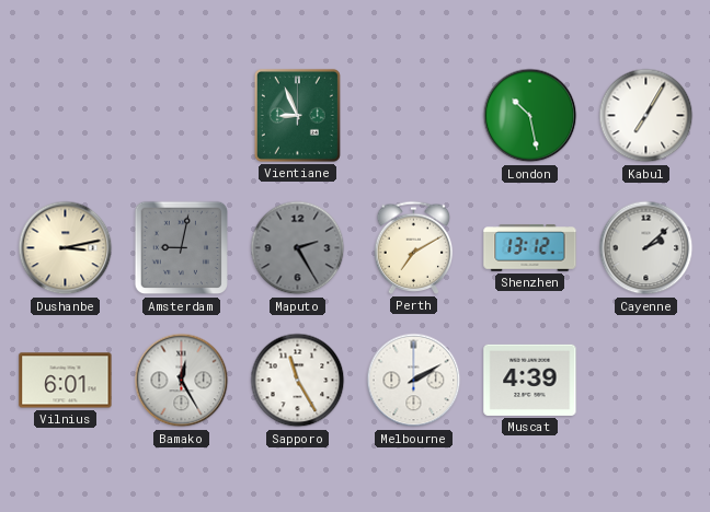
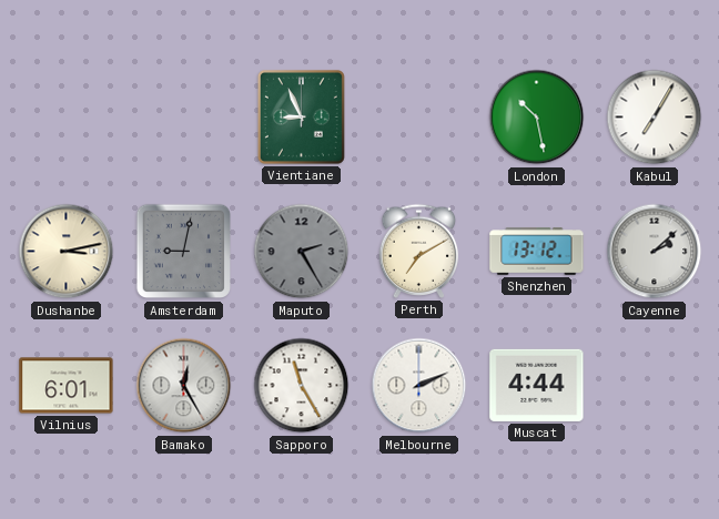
Melbourne: 2:10 -> 2:11 (419, 386)
Muscat: 4:39 -> 4:44 (537, 385)
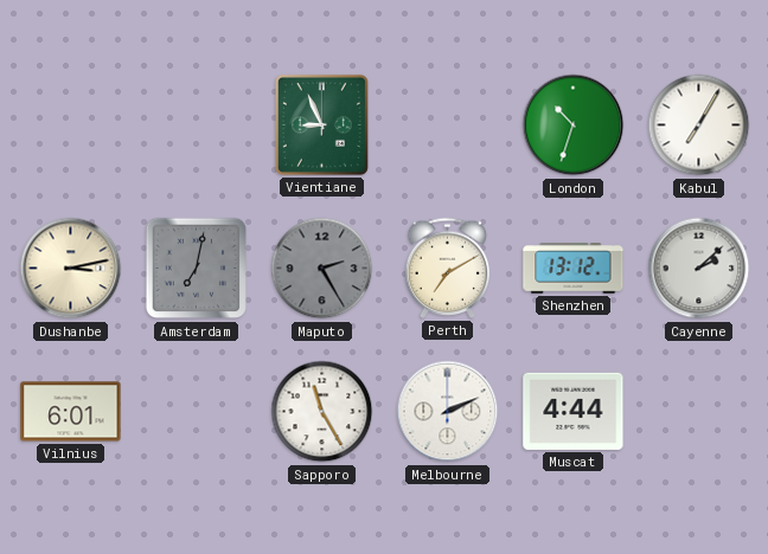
London: 10:28 -> 10:33 (574, 125)
Amsterdam: 9:02 -> 7:02 (197, 269)
Bamako: 12:25 -> none (184, 386)
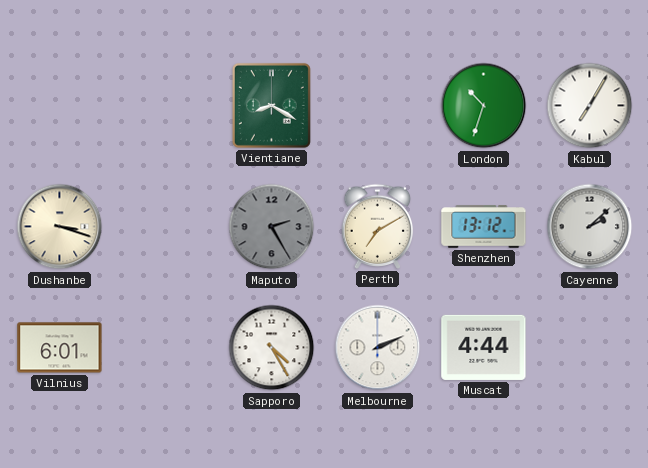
Vientiane: 8:56 -> 8:20 (271, 105)
Dushanbe: 3:13 -> 3:18 (60, 227)
Amsterdam: 7:02 -> none (197, 269)
Sapporo: 11:25 -> 4:25 (272, 348)
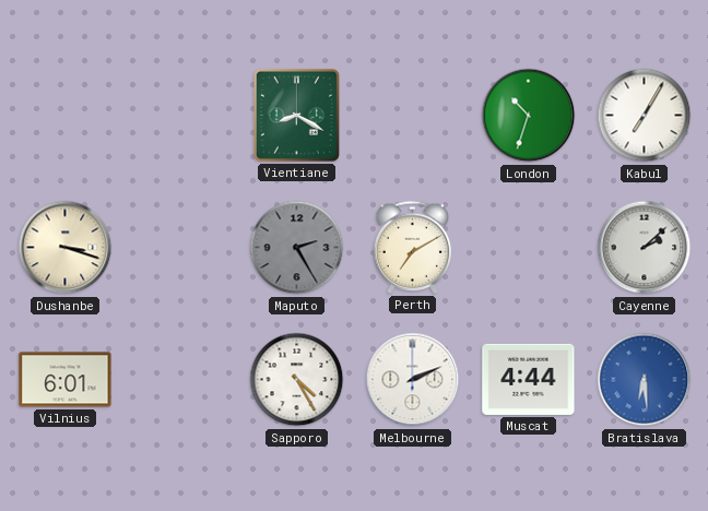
Shenzhen: 13:12 -> none (484, 227)
Bratislava: none -> 6:29 (645, 380)
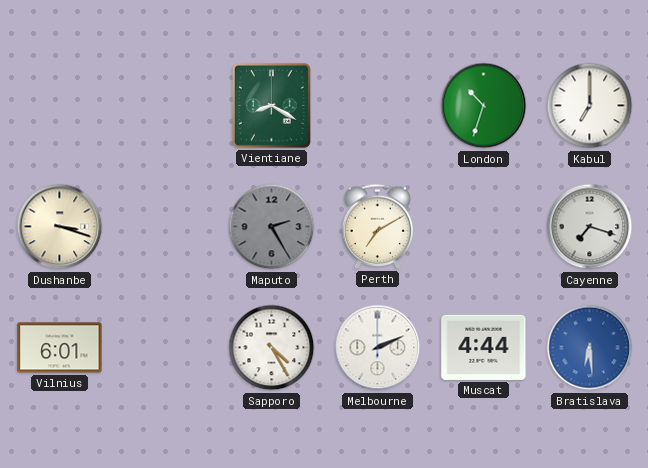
Kabul: 7:05 -> 7:00 (590, 106)
Cayenne: 2:08 -> 7:18 (590, 227)
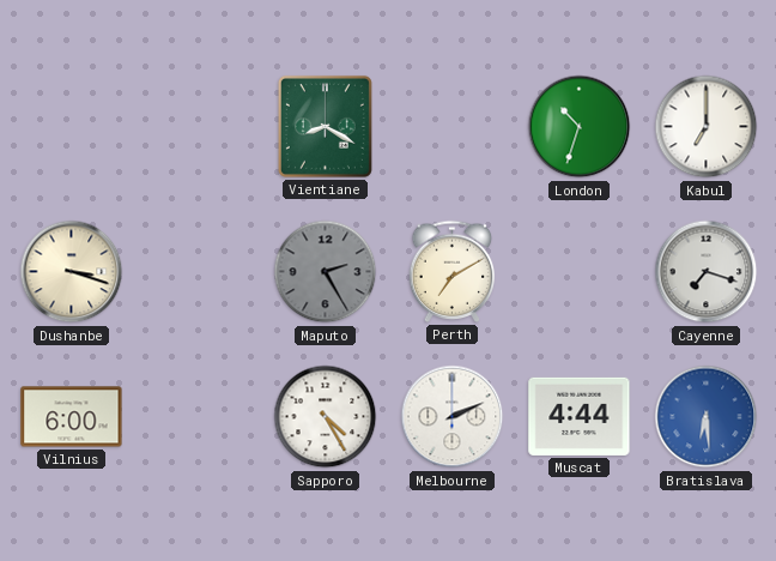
Vilnius: 6:01 -> 6:00 (72, 417)
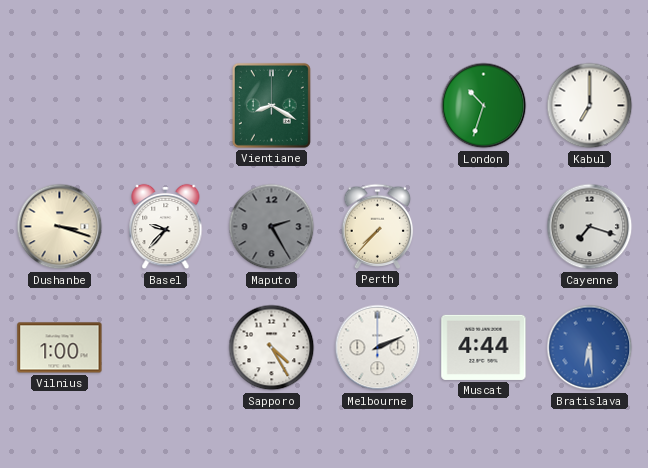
Basel: none -> 9:37 (166, 227)
Perth: 7:10 -> 7:37 (378, 226)
Vilnius: 6:00 -> 1:00 (60, 348)
